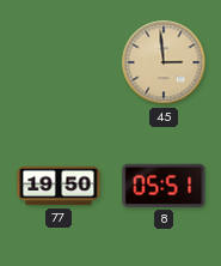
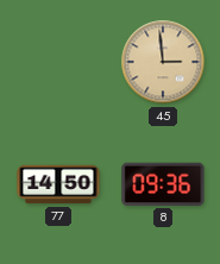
77: 19:50 -> 14:50 (58, 184)
8: 05:51 -> 09:36 (163, 184)
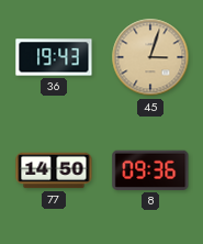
36: none -> 19:43 (54, 57)
45: 2:59 -> 3:03 (150, 57)
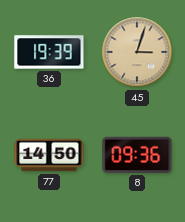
36: 19:43 -> 19:39 (49, 52)
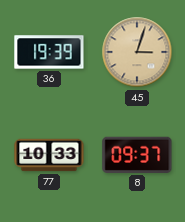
77: 14:50 -> 10:33 (49, 155)
8: 09:36 -> 09:37 (137, 155)
